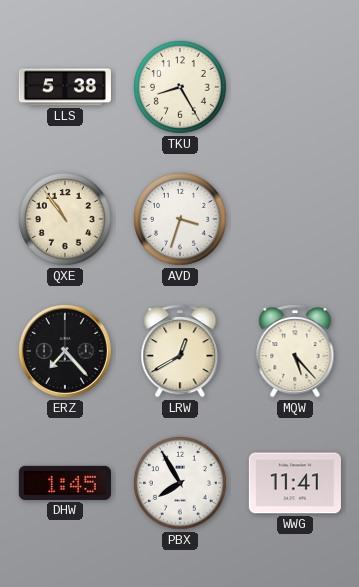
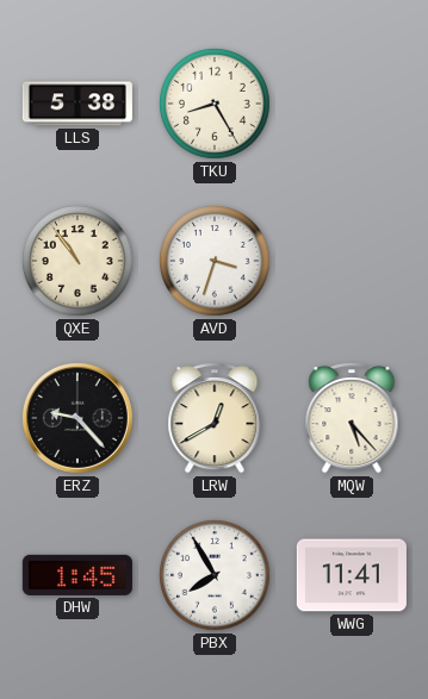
ERZ: 7:23 -> 9:23 (77, 418)
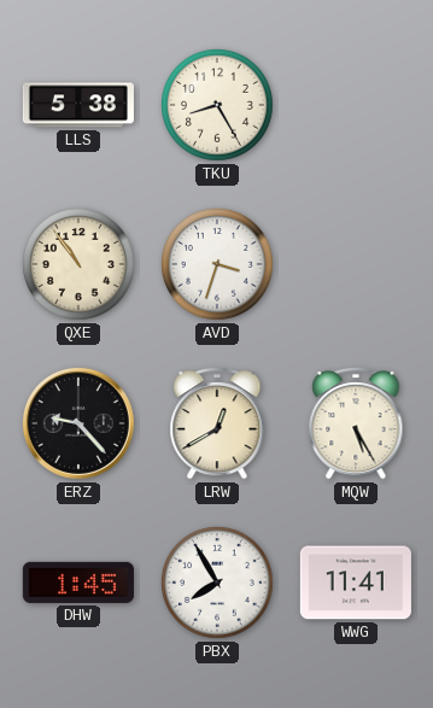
MQW: 5:23 -> 5:25 (356, 423)
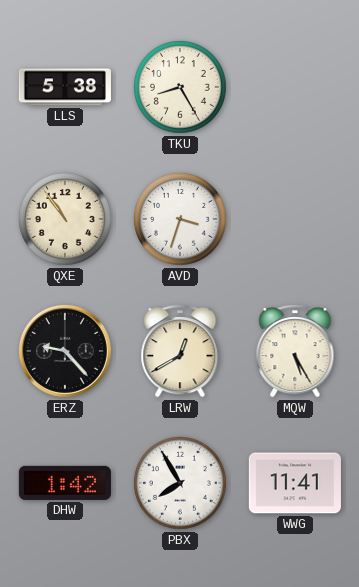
DHW: 1:45 -> 1:42 (65, 483)
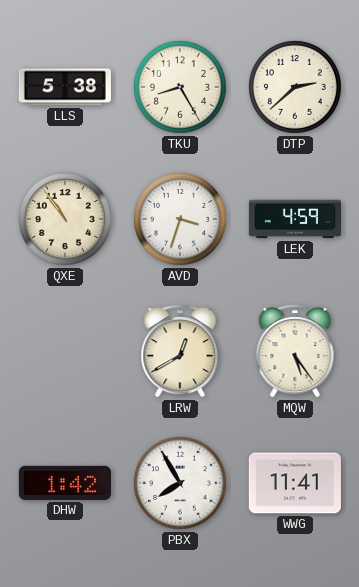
DTP: none -> 2:38 (296, 88)
LEK: none -> 4:59 (295, 219)
ERZ: 9:23 -> none (65, 351)
MQW: 5:25 -> 5:24 (295, 351)
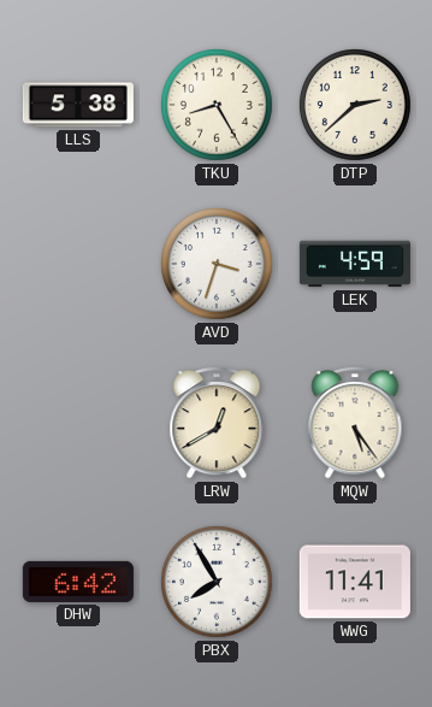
QXE: 10:54 -> none (66, 220)
DHW: 1:42 -> 6:42 (78, 582)
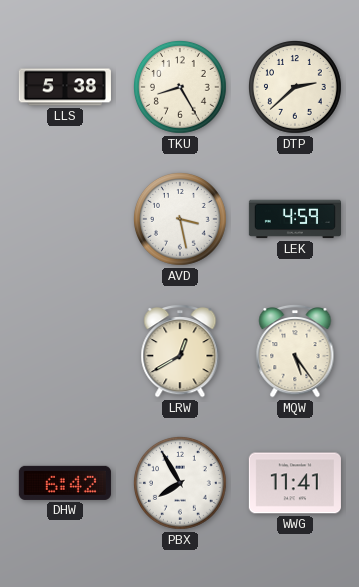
AVD: 3:33 -> 3:28 (181, 220)
